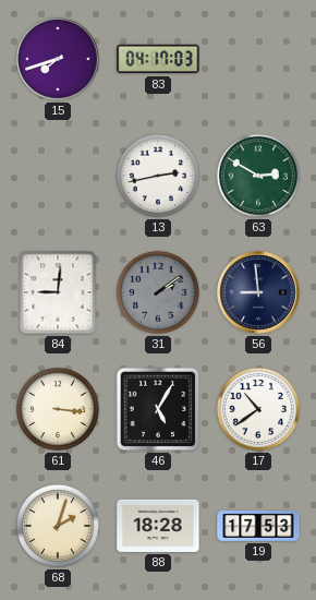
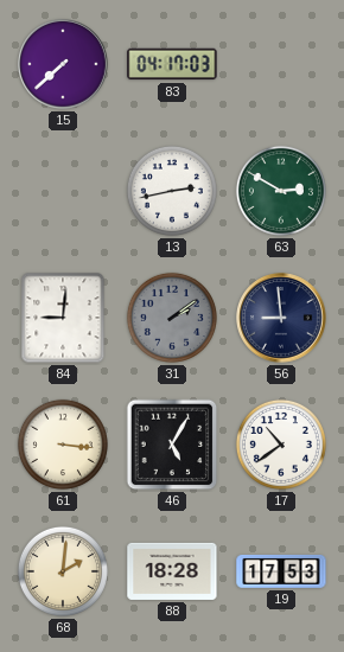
15: 7:42 -> 7:38 (63, 64)
68: 2:03 -> 2:01 (63, 571)
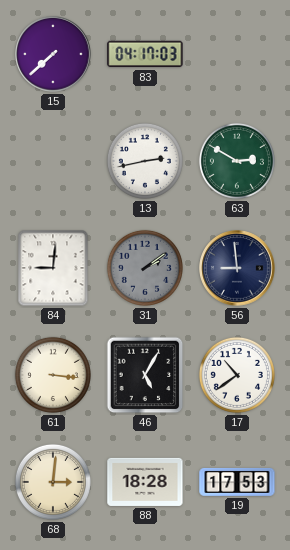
68: 2:01 -> 3:01 (53, 482)
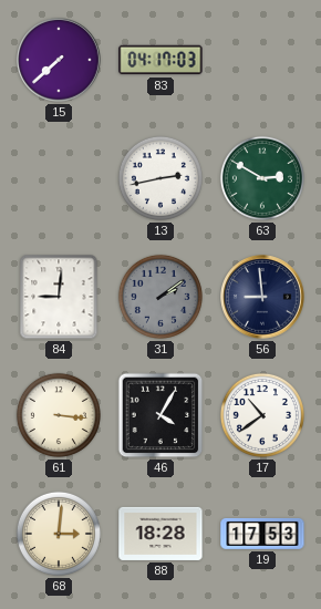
46: 5:05 -> 4:05 (161, 415)
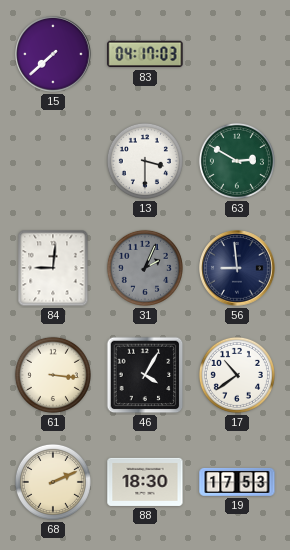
13: 2:43 -> 3:30 (145, 161)
31: 2:09 -> 2:04 (145, 268)
68: 3:01 -> 2:11 (53, 482)
88: 18:28 -> 18:30 (145, 482)
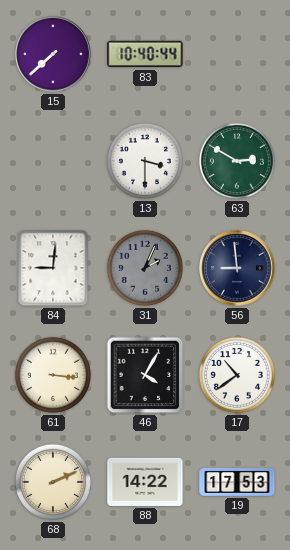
83: 04:17 -> 10:40 (145, 54)
88: 18:30 -> 14:22 (145, 482)
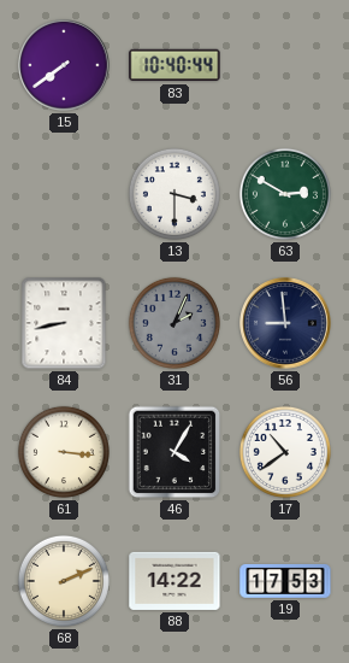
15: 7:38 -> 7:39 (64, 65)
84: 9:01 -> 8:43 (64, 323)
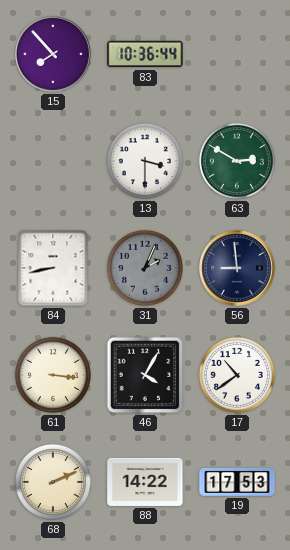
15: 7:39 -> 7:53 (53, 54)
83: 10:40 -> 10:36 (145, 54)
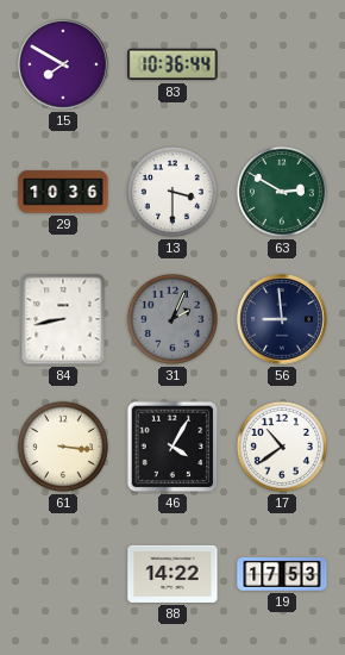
15: 7:53 -> 7:50 (63, 64)
29: none -> 10:36 (63, 192)
68: 2:11 -> none (53, 482)
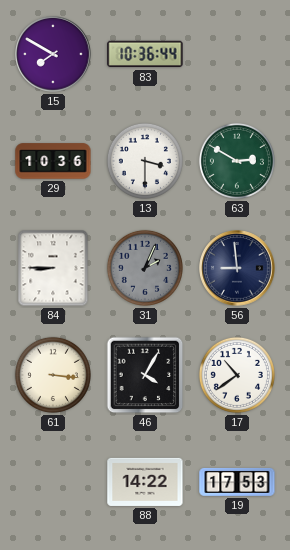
84: 8:43 -> 8:45 (53, 268)
